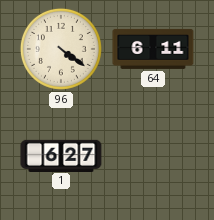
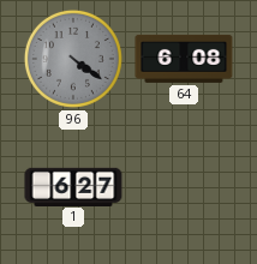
96 dial: cream -> grey (73, 59)
64: 6:11 -> 6:08 (184, 59)
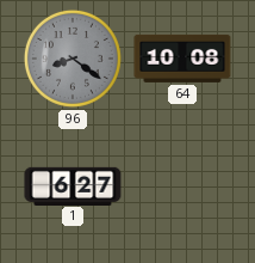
96: 4:21 -> 8:21 (73, 59)
64: 6:08 -> 10:08 (182, 59)
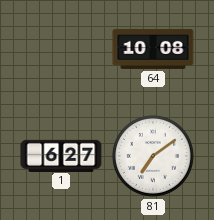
96: 8:21 -> none (73, 59)
81: none -> 7:09 (153, 156)
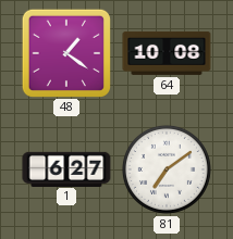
48: none -> 1:21 (65, 52)
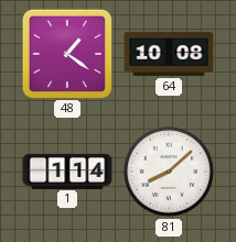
1: 6:27 -> 1:14 (67, 170)
81: 7:09 -> 8:08 (169, 172)
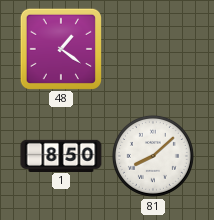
64: 10:08 -> none (169, 54)
1: 1:14 -> 8:50 (61, 155)
